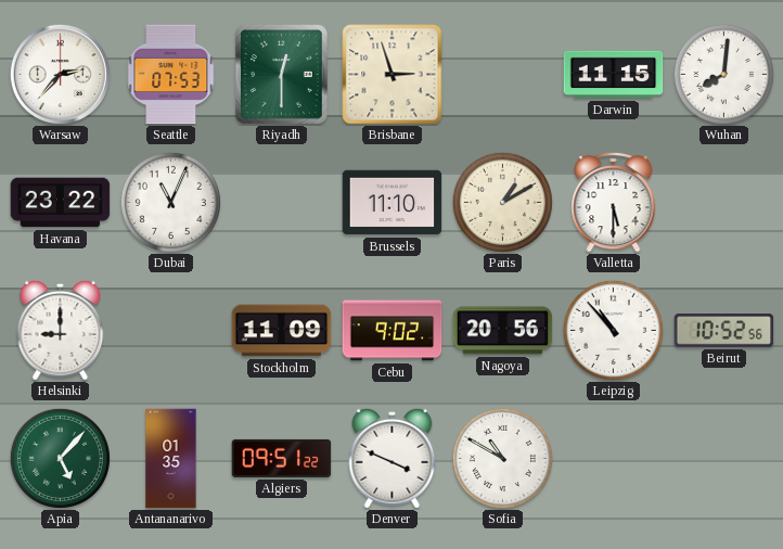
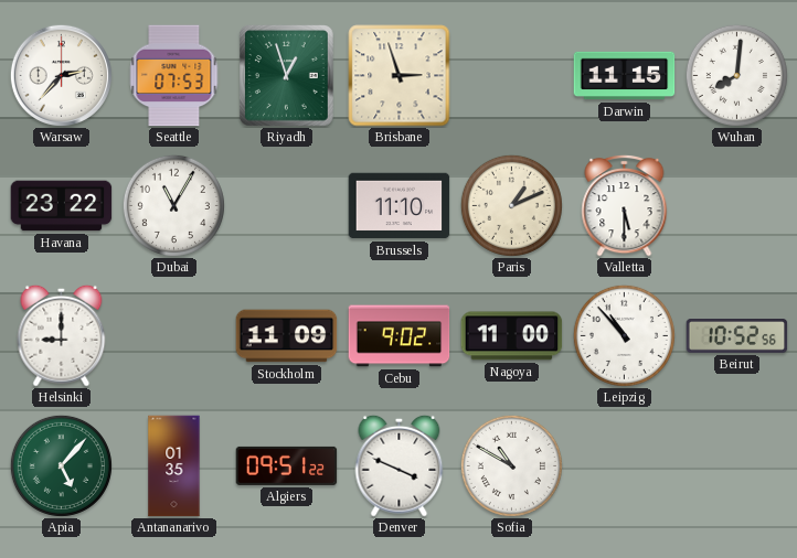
Riyadh: 12:30 -> 12:57 (287, 76)
Dubai: 11:04 -> 11:05 (173, 205)
Paris: 1:10 -> 1:11 (511, 205)
Nagoya: 20:56 -> 11:00 (512, 336)
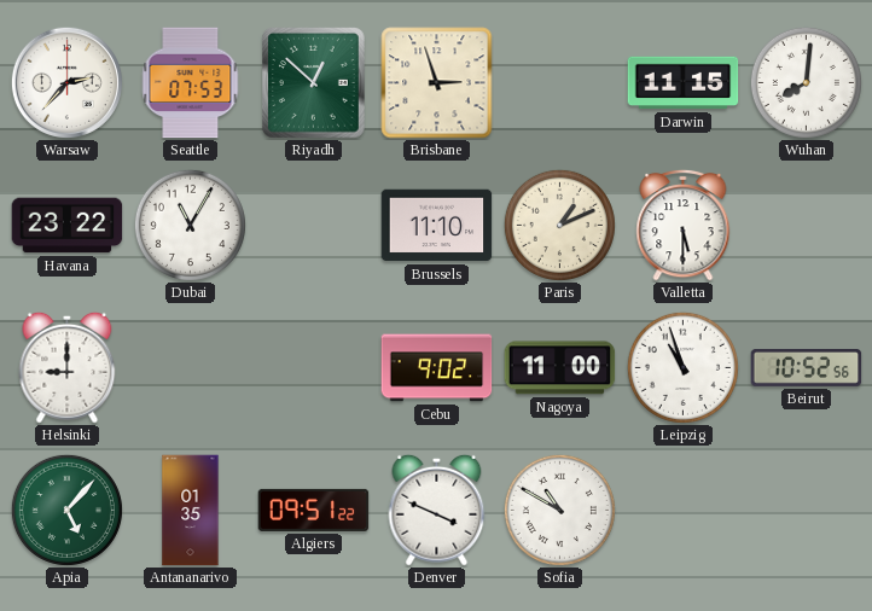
Riyadh: 12:57 -> 12:52 (314, 83)
Stockholm: 11:09 -> none (287, 336)
Leipzig: 10:53 -> 10:57 (682, 367)
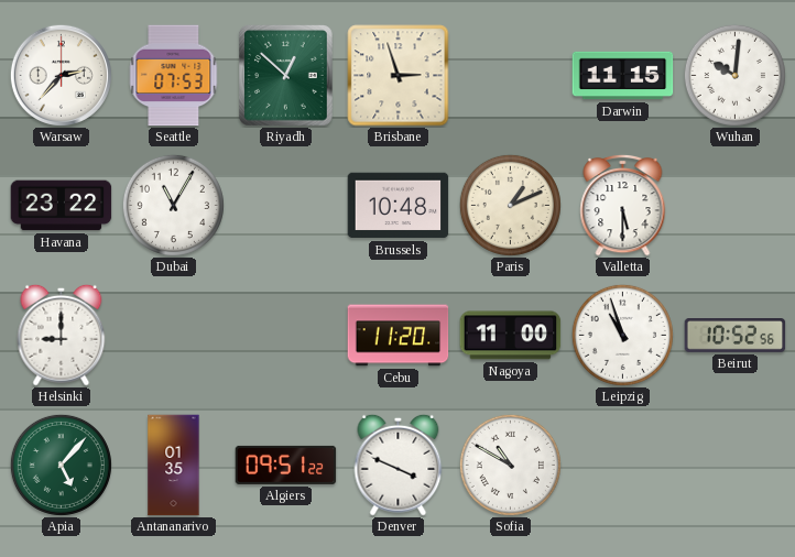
Wuhan: 8:01 -> 10:01 (734, 75)
Brussels: 11:10 -> 10:48 (399, 206)
Cebu: 9:02 -> 11:20 (399, 336)
